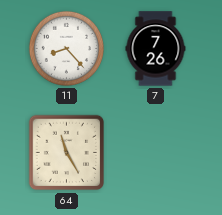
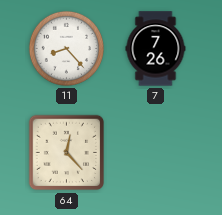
64: 11:25 -> 12:23 (67, 153)
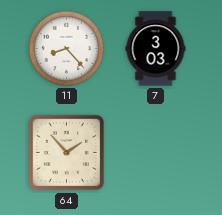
7: 7:26 -> 3:03 (156, 49)
64: 12:23 -> 1:53 (67, 153)
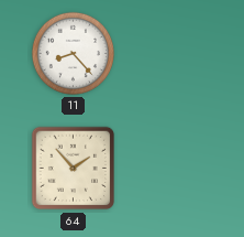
7: 3:03 -> none (156, 49)
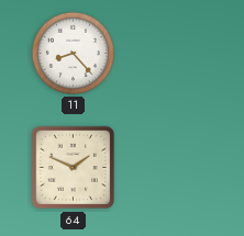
64: 1:53 -> 1:49 (74, 168)
